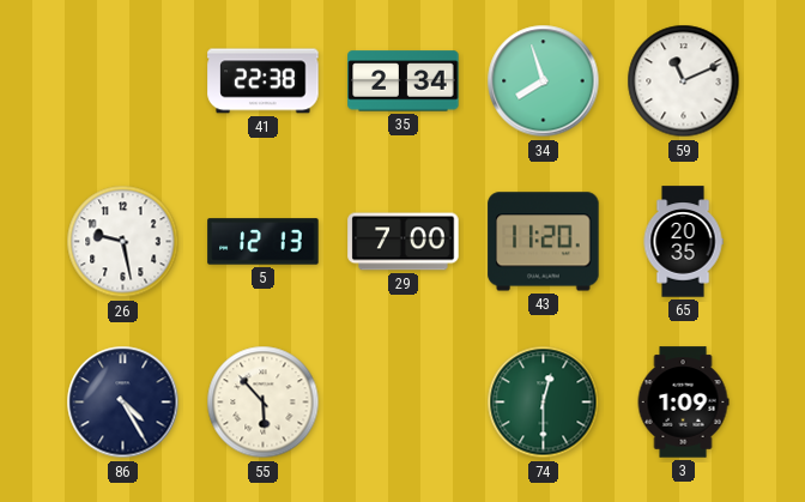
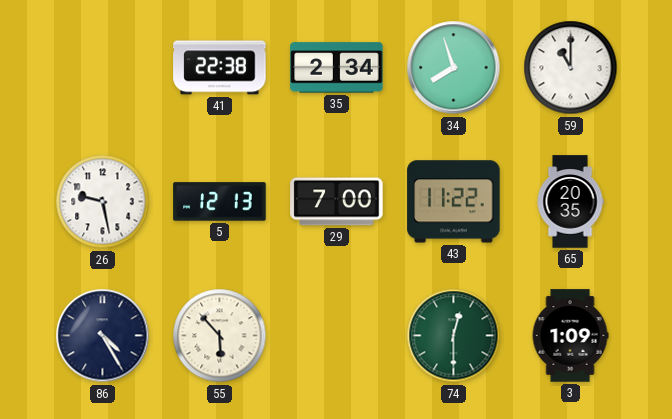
59: 11:11 -> 11:00 (571, 68)
43: 11:20 -> 11:22 (454, 202)
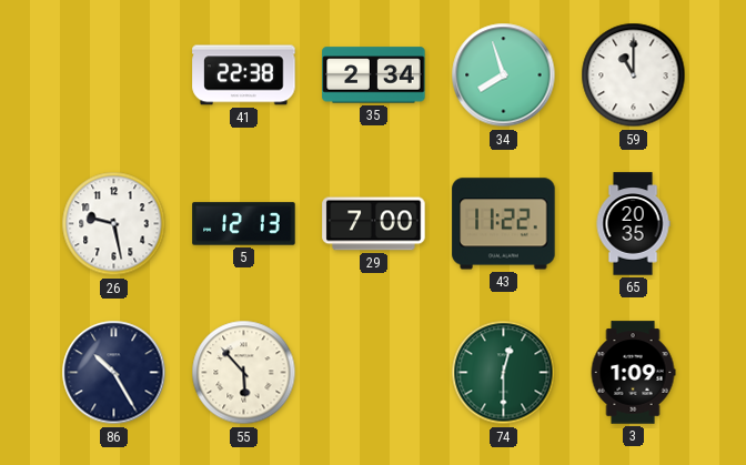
86: 4:25 -> 10:25 (114, 373)
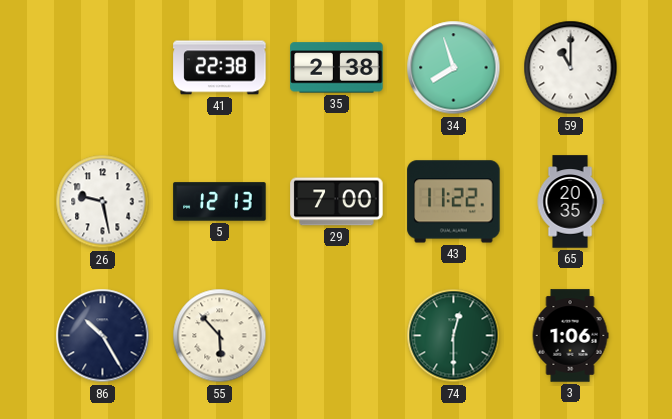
35: 2:34 -> 2:38 (337, 68)
3: 1:09 -> 1:06 (570, 336)
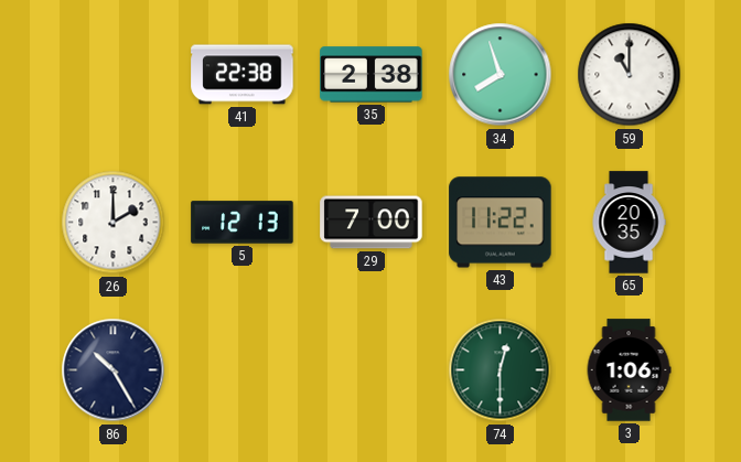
26: 9:28 -> 2:00 (114, 223)
55: 5:53 -> none (220, 336)
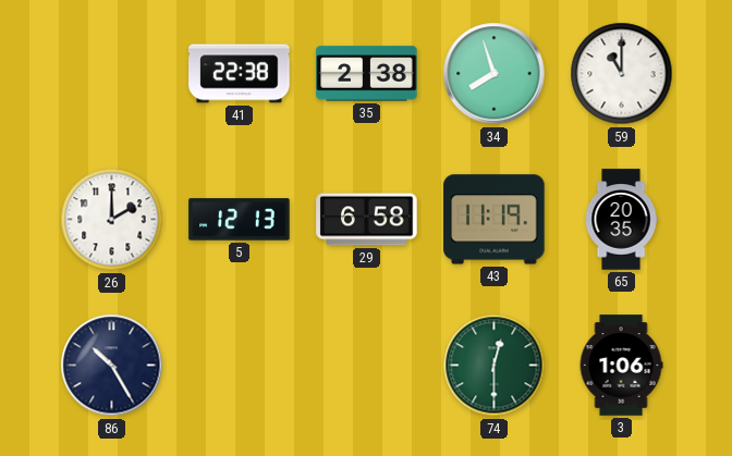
29: 7:00 -> 6:58 (367, 220)
43: 11:22 -> 11:19 (495, 220)
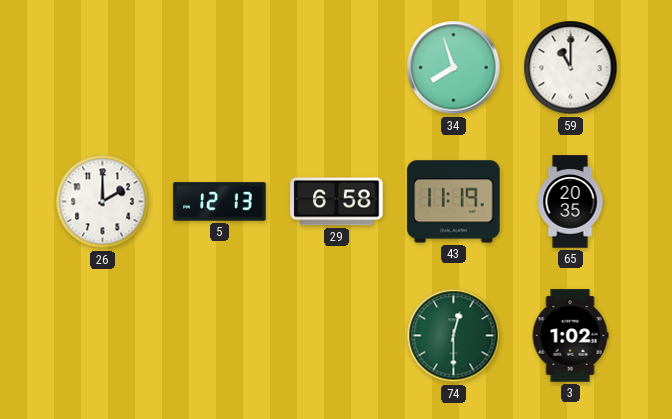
41: 22:38 -> none (240, 74)
35: 2:38 -> none (367, 74)
86: 10:25 -> none (112, 366)
3: 1:06 -> 1:02 (570, 336)
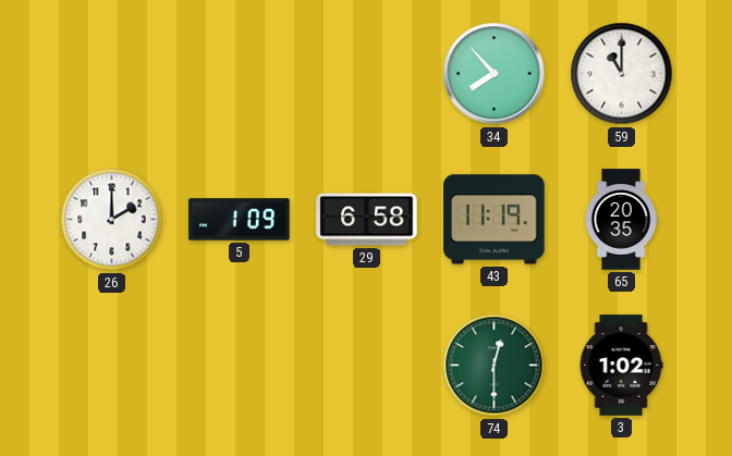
34: 7:57 -> 7:53 (495, 74)
5: 12:13 -> 1:09 (240, 220)
